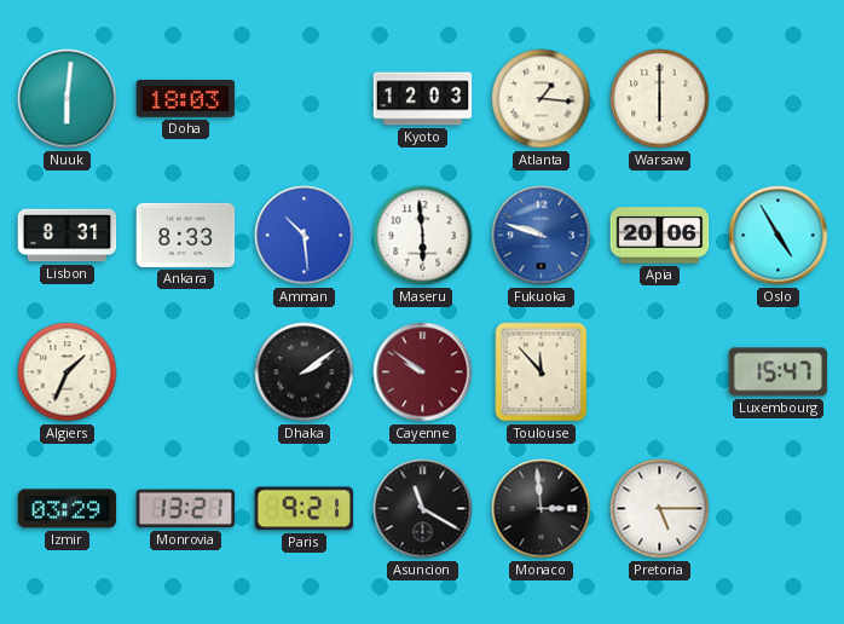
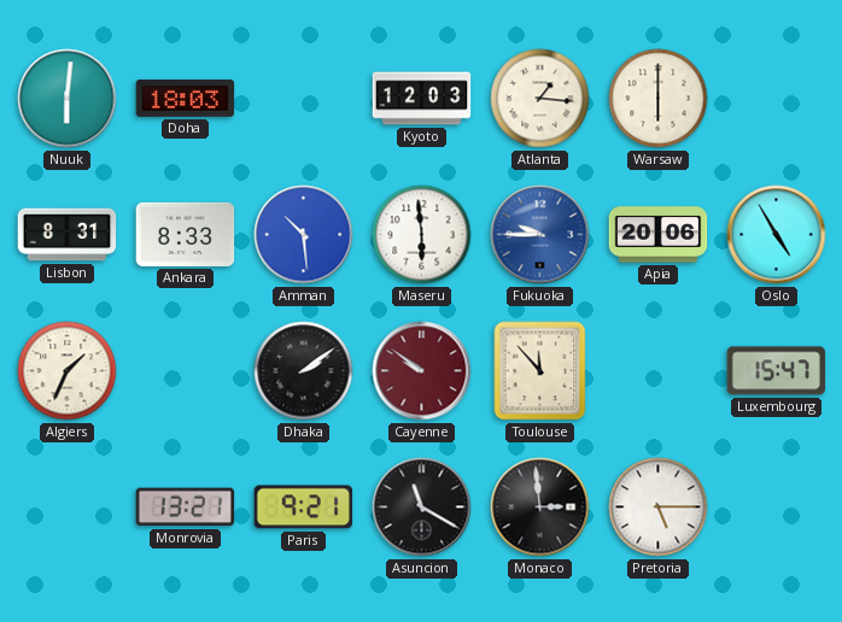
Fukuoka: 9:48 -> 9:45 (540, 235)
Izmir: 03:29 -> none (68, 509)
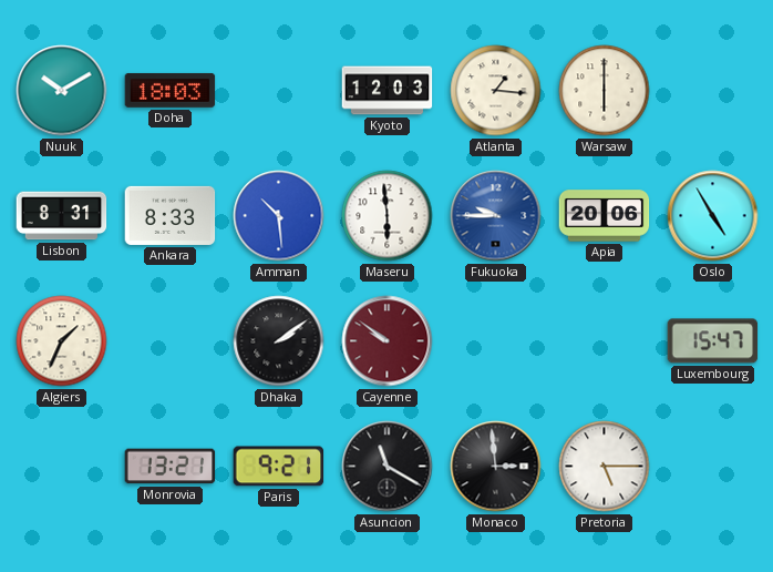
Nuuk: 6:01 -> 10:10 (62, 91)
Toulouse: 11:53 -> none (540, 371)
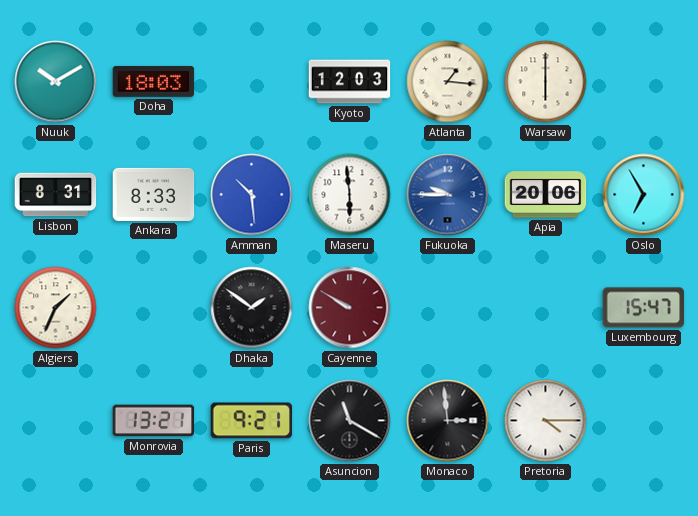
Oslo: 4:55 -> 6:55 (644, 195)
Dhaka: 2:09 -> 1:51 (252, 308)
Cayenne: 9:51 -> 9:50 (350, 308)
Pretoria: 5:15 -> 4:15 (546, 421)
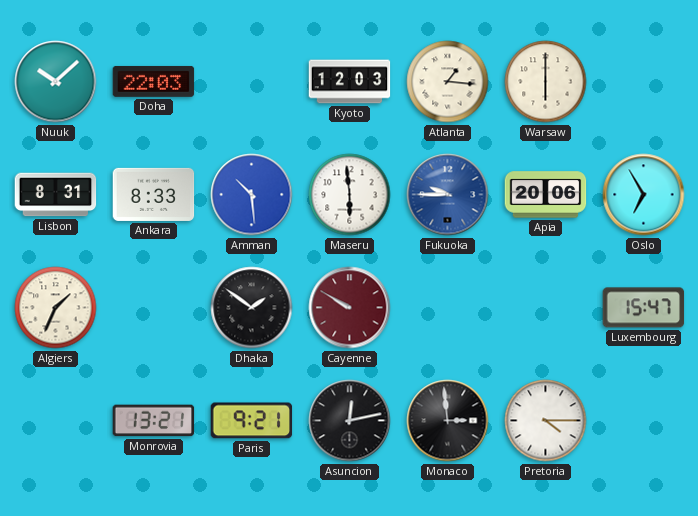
Nuuk: 10:10 -> 10:08 (56, 82)
Doha: 18:03 -> 22:03 (154, 81)
Asuncion: 11:20 -> 12:13 (350, 421)
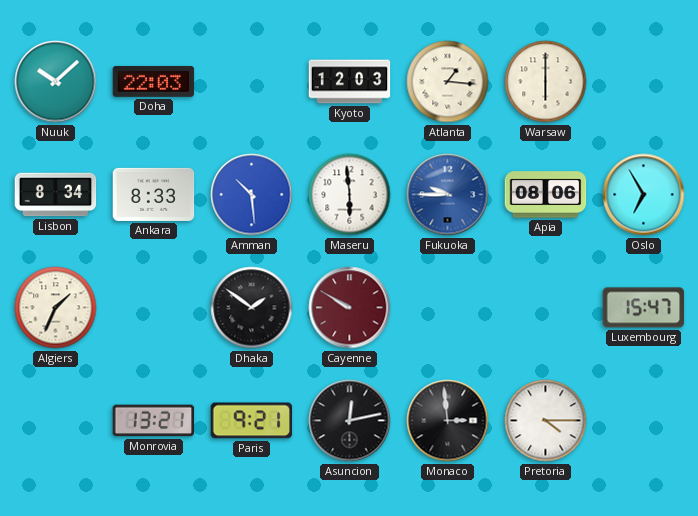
Lisbon: 8:31 -> 8:34 (56, 195)
Apia: 20:06 -> 08:06 (546, 195)
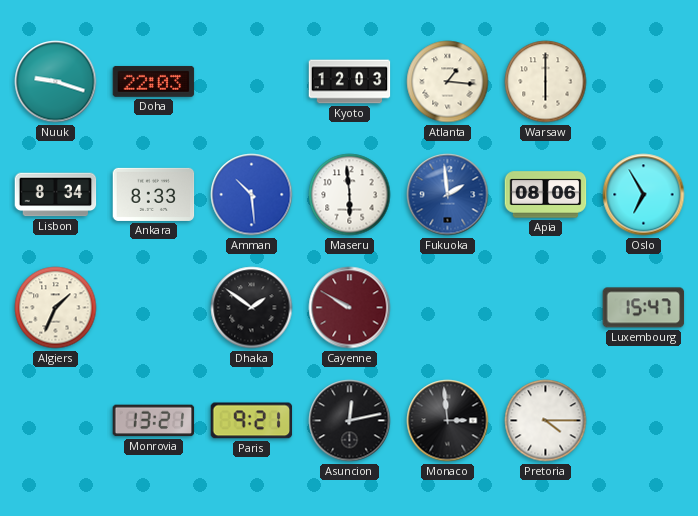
Nuuk: 10:08 -> 9:18 (56, 82)
Fukuoka: 9:45 -> 1:59 (448, 195)
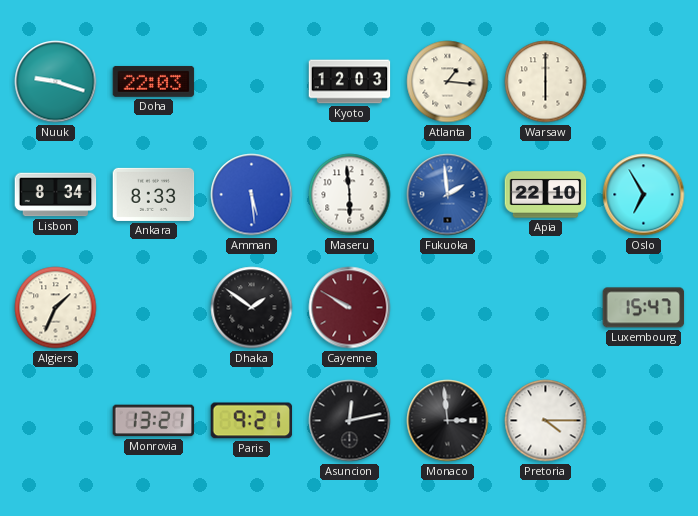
Amman: 10:29 -> 5:29 (252, 195)
Apia: 08:06 -> 22:10 (546, 195)
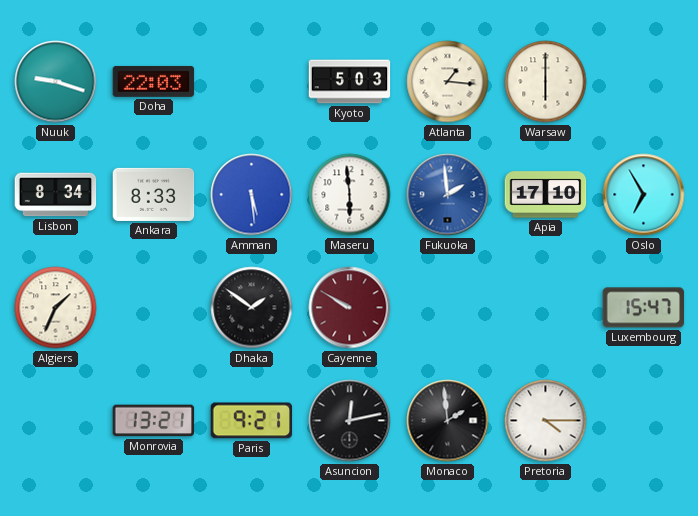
Kyoto: 12:03 -> 5:03 (350, 82)
Apia: 22:10 -> 17:10 (546, 195)
Monaco: 2:59 -> 1:59 (448, 421)
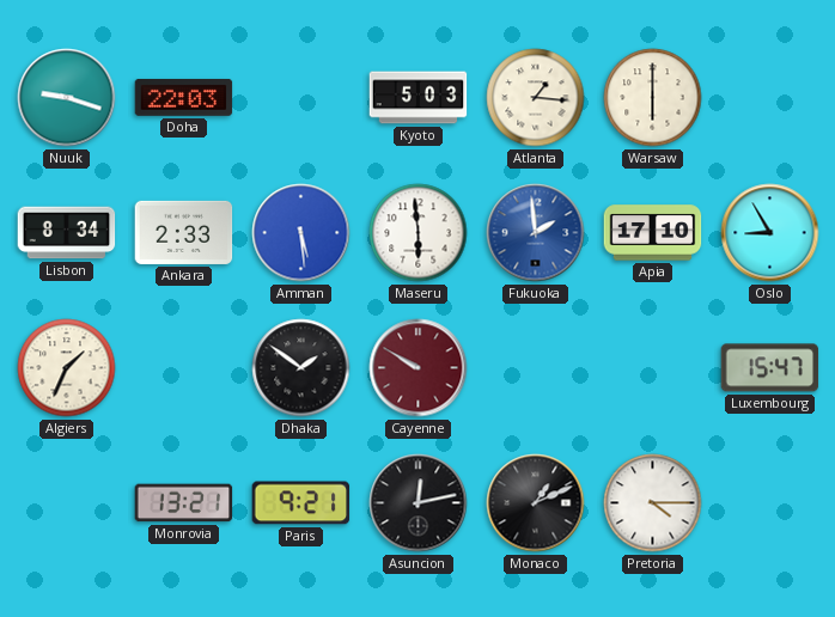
Ankara: 8:33 -> 2:33 (184, 232)
Oslo: 6:55 -> 8:55 (770, 233)
Monaco: 1:59 -> 1:11 (536, 503)
